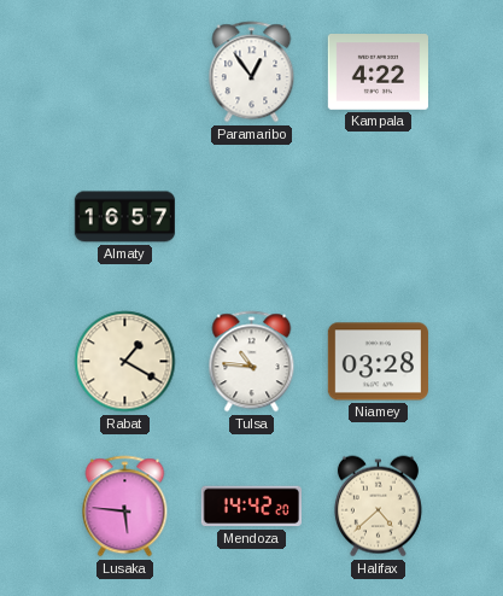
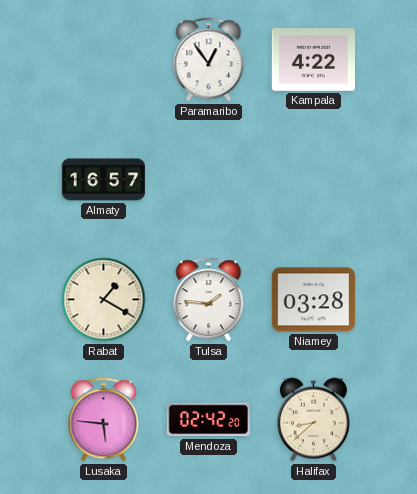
Tulsa: 10:46 -> 1:46 (209, 300)
Mendoza: 14:42 -> 02:42 (208, 420)
Halifax: 4:38 -> 8:38 (313, 420)
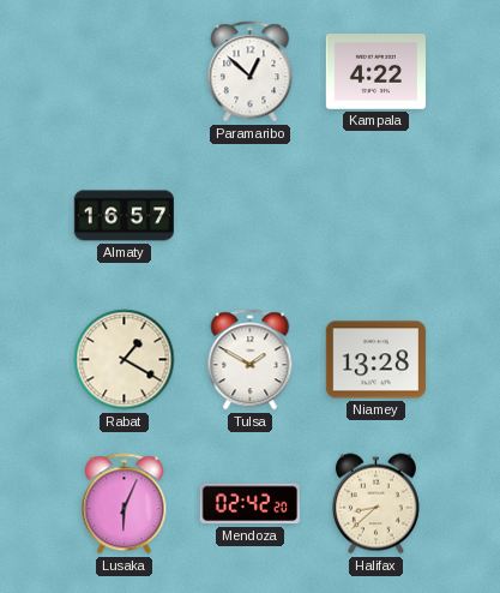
Paramaribo: 12:54 -> 12:52 (251, 72)
Tulsa: 1:46 -> 1:50 (251, 360)
Niamey: 03:28 -> 13:28 (375, 360)
Lusaka: 5:46 -> 6:04 (125, 504)
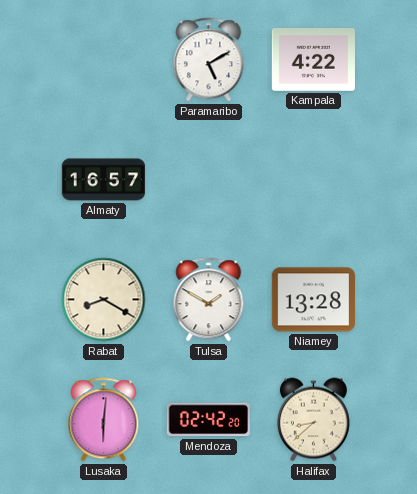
Paramaribo: 12:52 -> 5:10 (209, 60)
Rabat: 1:20 -> 8:20 (104, 300)
Lusaka: 6:04 -> 6:01 (104, 420)
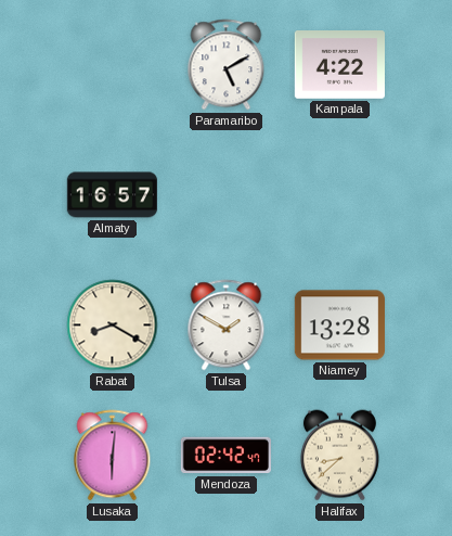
Mendoza: 02:42:20 -> 02:42:47 (225, 456)
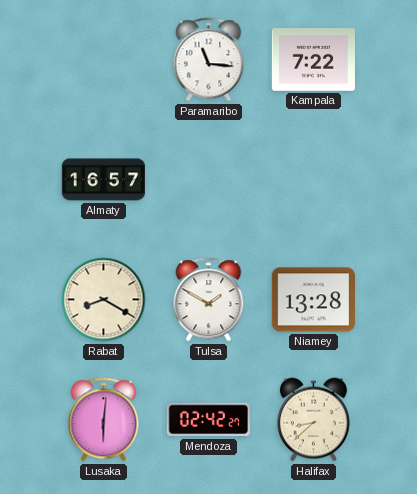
Paramaribo: 5:10 -> 11:16 (209, 60)
Kampala: 4:22 -> 7:22 (313, 60)
Mendoza: 02:42:47 -> 02:42:27 (208, 420)
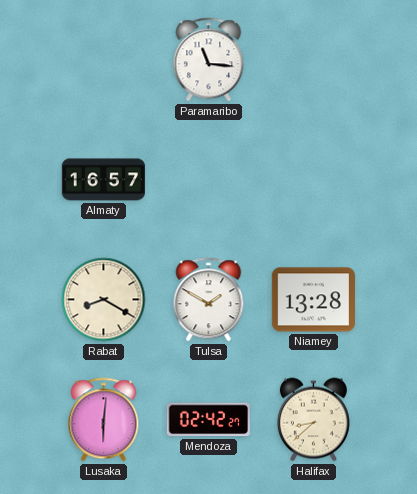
Kampala: 7:22 -> none (313, 60)
